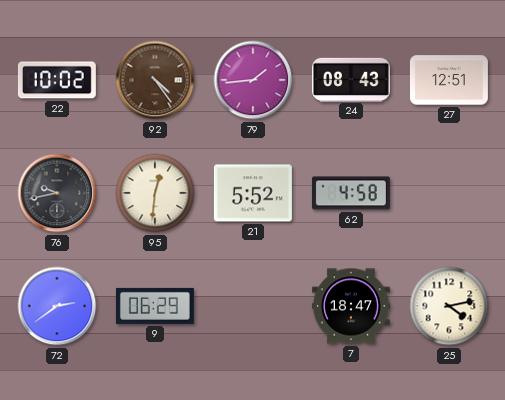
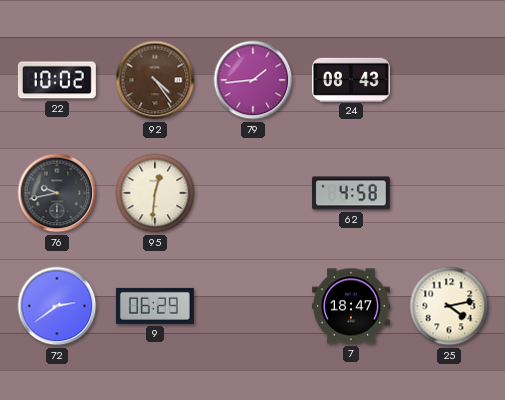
27: 12:51 -> none (449, 80)
21: 5:52 -> none (253, 193)
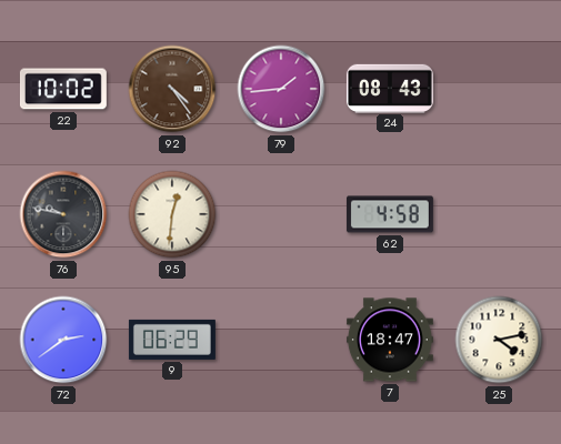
76: 9:43 -> 9:47 (63, 214)
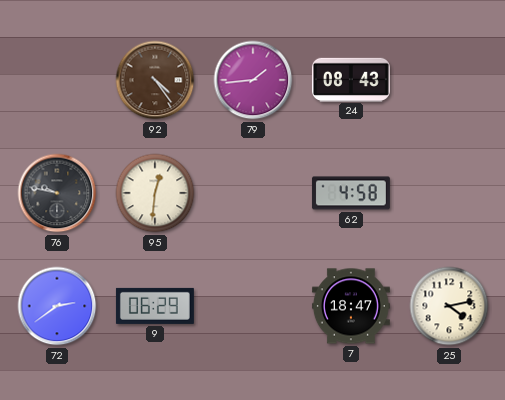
22: 10:02 -> none (63, 89)
